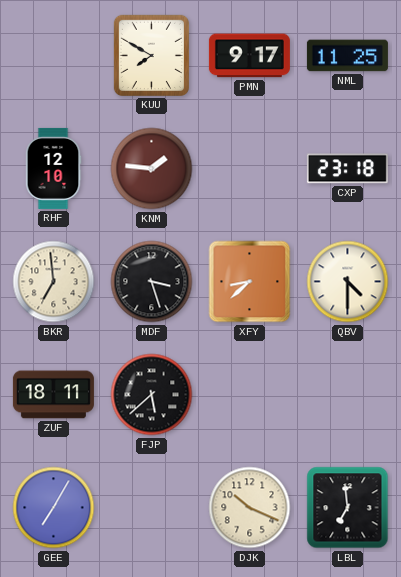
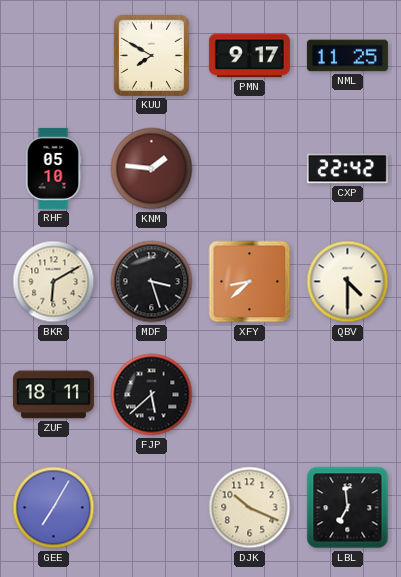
RHF: 12:10 -> 05:10 (53, 168)
CXP: 23:18 -> 22:42 (347, 169)
BKR: 6:59 -> 6:10 (54, 282)
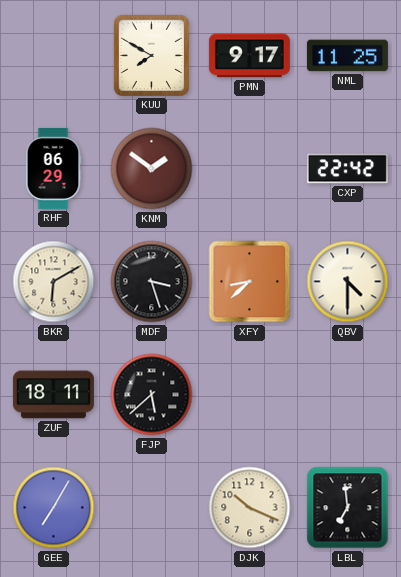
RHF: 05:10 -> 06:29 (53, 168)
KNM: 1:46 -> 1:51 (152, 169)
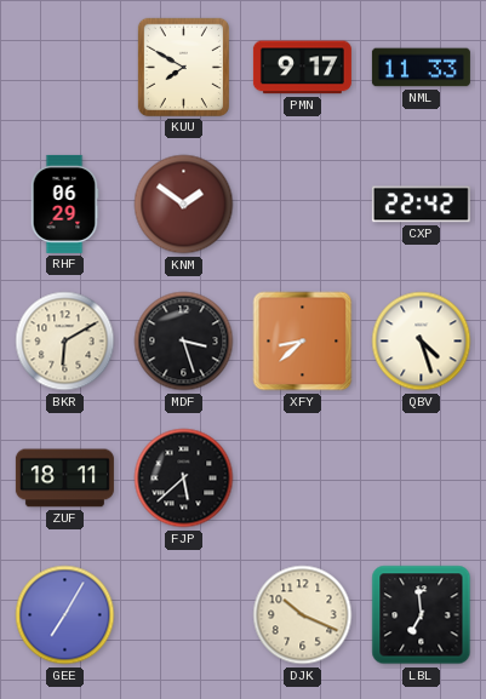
NML: 11:25 -> 11:33 (421, 68)
QBV: 4:30 -> 4:27 (422, 342)
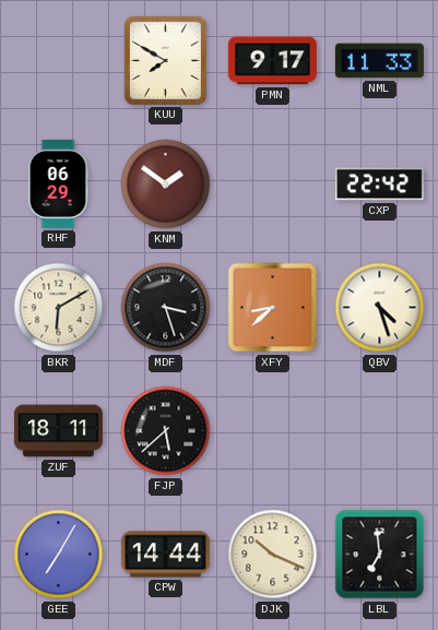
CPW: none -> 14:44 (165, 555)
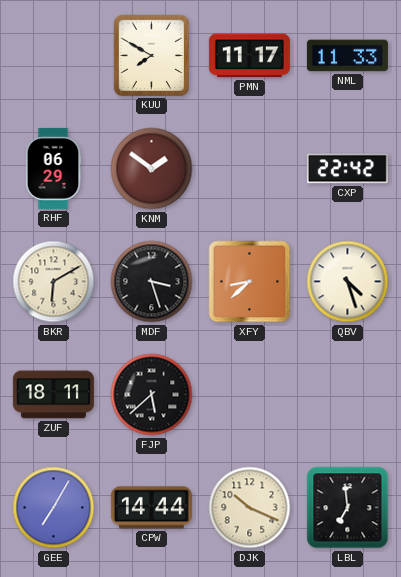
PMN: 9:17 -> 11:17 (249, 56)
